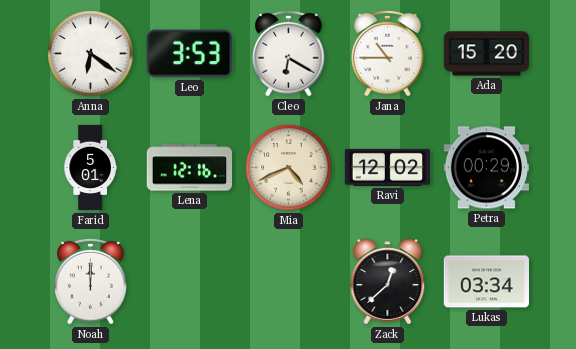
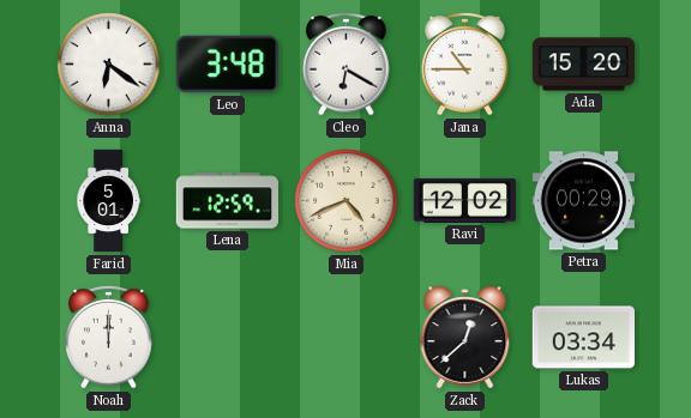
Leo: 3:53 -> 3:48 (227, 65)
Lena: 12:16 -> 12:59 (227, 201)
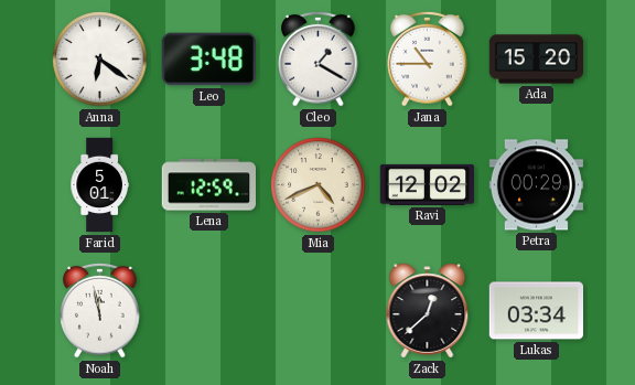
Cleo: 6:20 -> 1:20 (319, 58)
Noah: 12:00 -> 11:58 (100, 310)
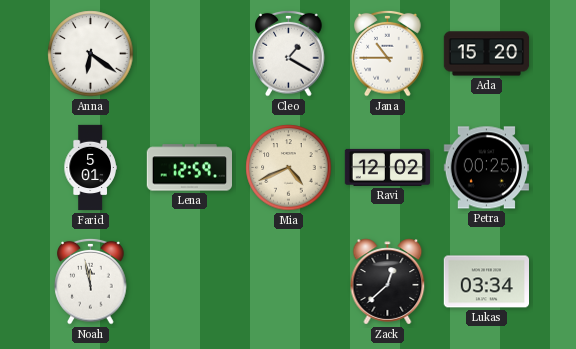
Leo: 3:48 -> none (208, 60)
Petra: 00:29 -> 00:25 (486, 168)
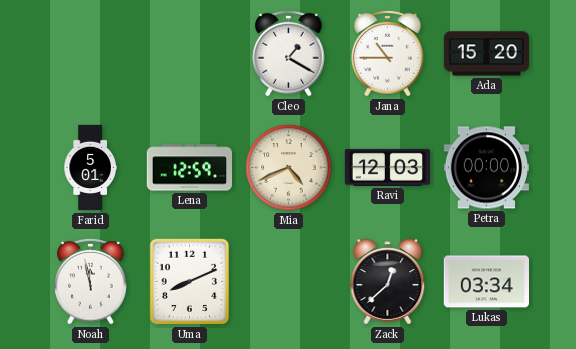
Anna: 6:21 -> none (91, 54)
Ravi: 12:02 -> 12:03 (388, 167)
Petra: 00:25 -> 00:00 (486, 168)
Uma: none -> 8:11 (190, 282)
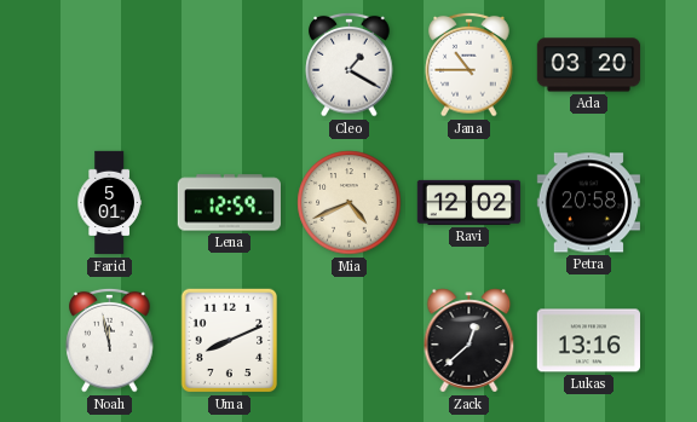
Ada: 15:20 -> 03:20 (589, 65)
Ravi: 12:03 -> 12:02 (470, 202)
Petra: 00:00 -> 20:58 (588, 203)
Lukas: 03:34 -> 13:16 (588, 341)
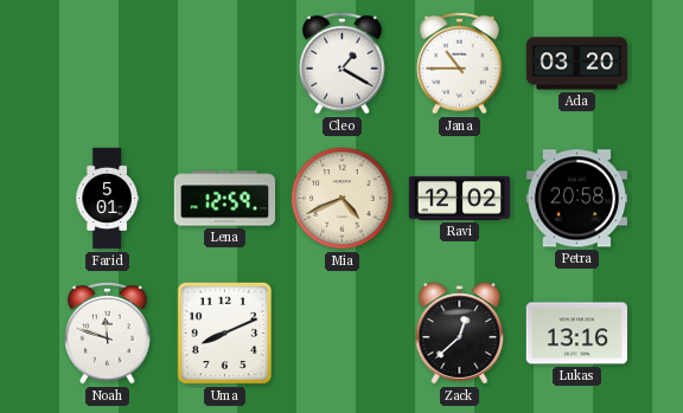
Noah: 11:58 -> 11:48 (108, 333)
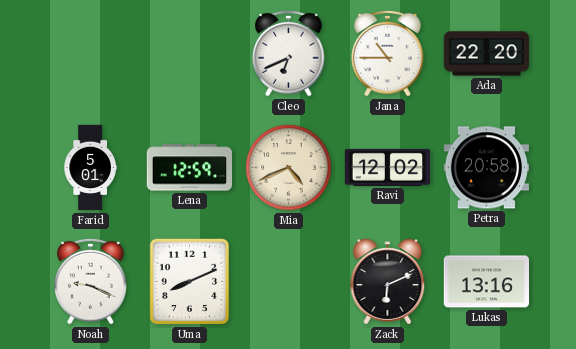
Cleo: 1:20 -> 6:41 (289, 53)
Ada: 03:20 -> 22:20 (487, 54)
Noah: 11:48 -> 9:19 (91, 281)
Zack: 12:38 -> 6:11 (388, 282)
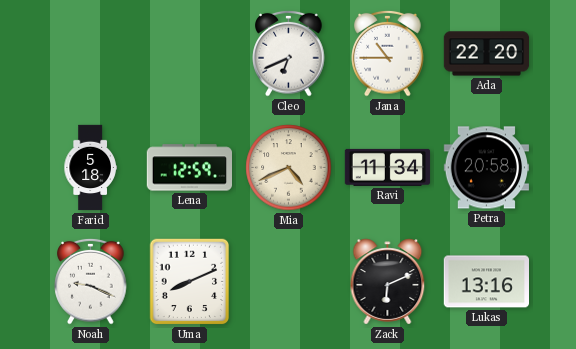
Farid: 5:01 -> 5:18 (90, 168)
Ravi: 12:02 -> 11:34 (388, 167)
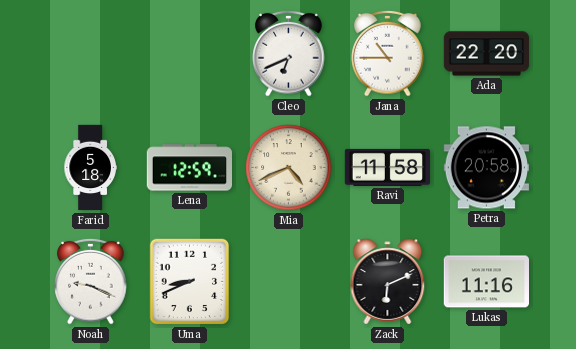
Ravi: 11:34 -> 11:58 (388, 167)
Uma: 8:11 -> 8:41 (190, 282)
Lukas: 13:16 -> 11:16 (486, 282)
